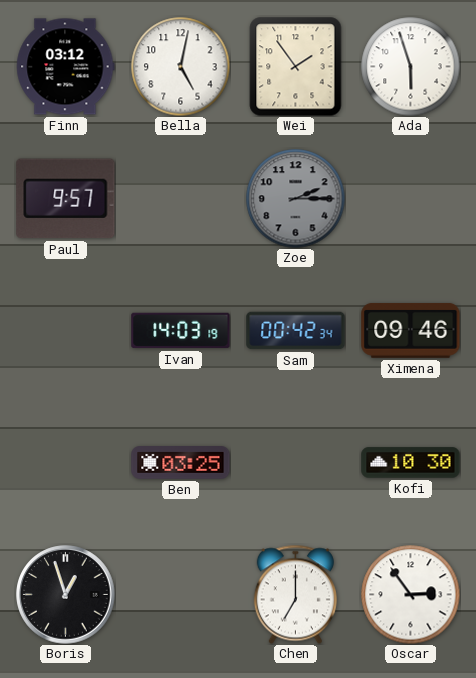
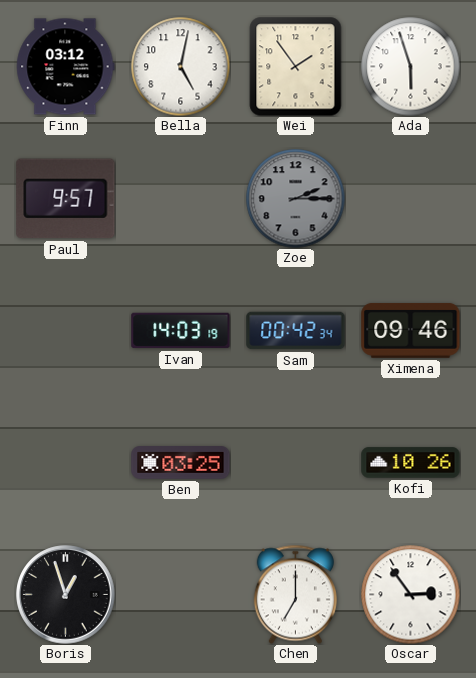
Kofi: 10:30 -> 10:26 (411, 463)
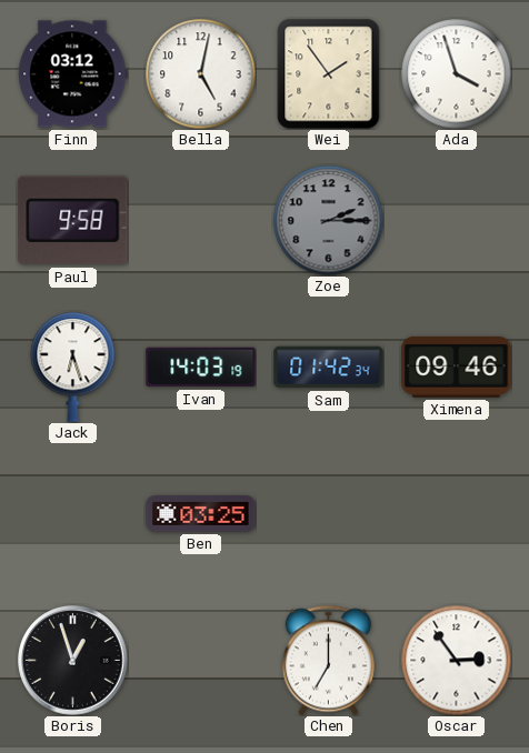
Ada: 5:57 -> 3:57 (457, 74)
Paul: 9:57 -> 9:58 (73, 221)
Jack: none -> 6:27 (73, 368)
Sam: 00:42 -> 01:42 (329, 368)
Kofi: 10:26 -> none (411, 463)
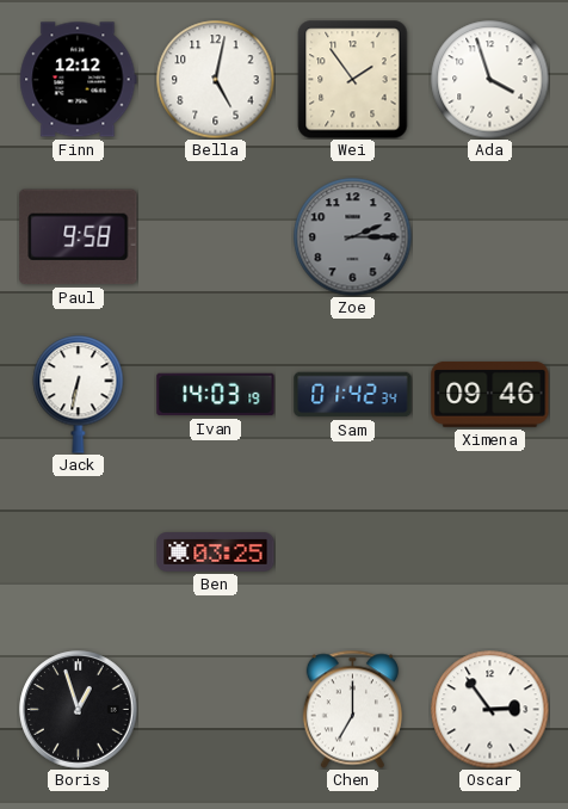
Finn: 03:12 -> 12:12 (79, 80)
Jack: 6:27 -> 6:32 (79, 395)
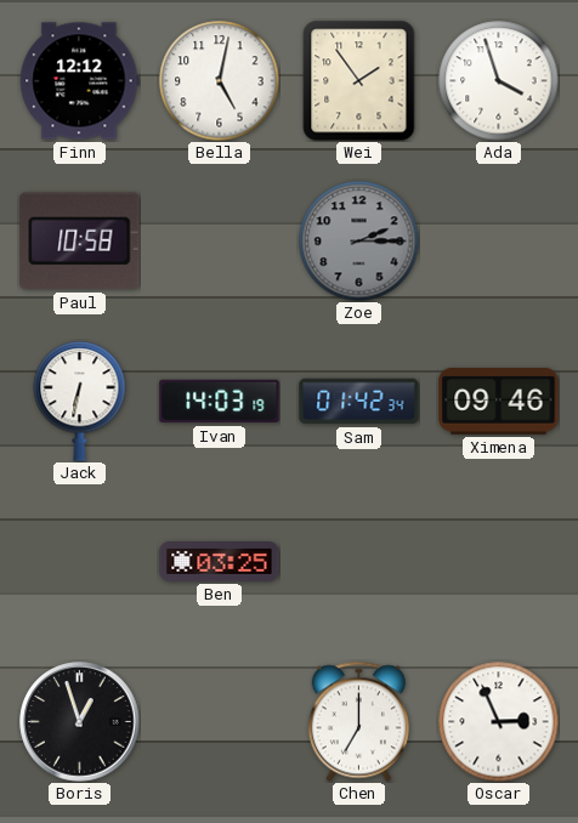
Paul: 9:58 -> 10:58 (80, 242)
Oscar: 2:54 -> 2:56 (499, 722)
